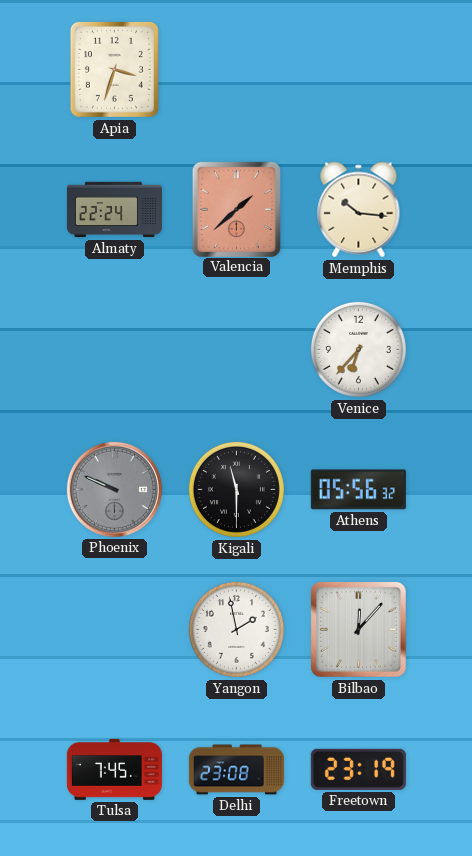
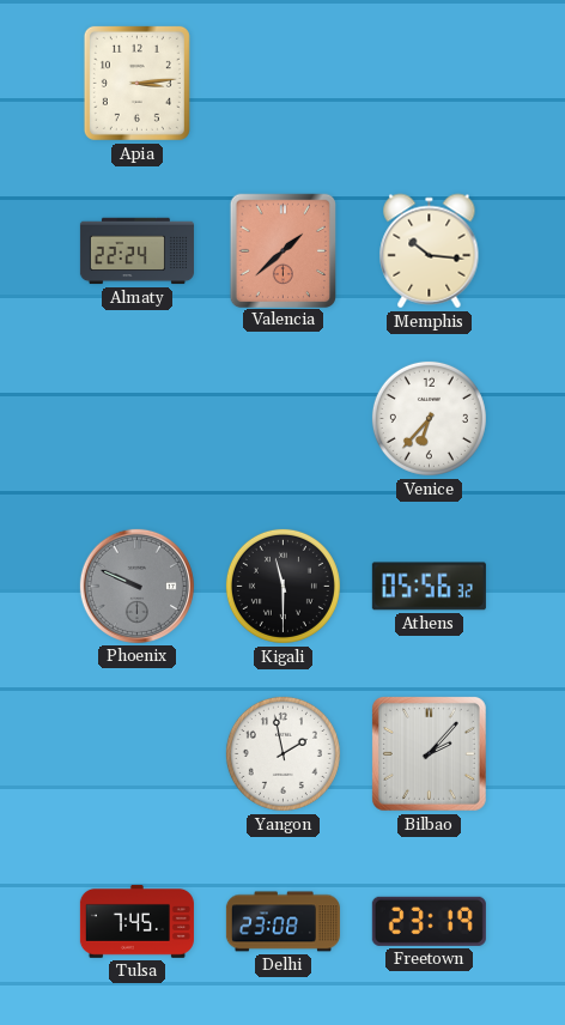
Apia: 3:33 -> 3:14 (136, 83)
Bilbao: 12:07 -> 2:07 (429, 753)
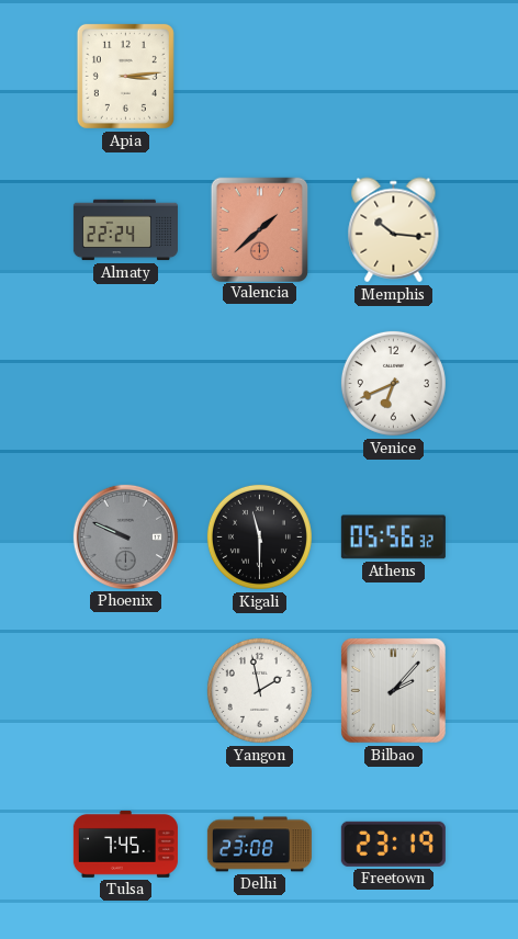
Venice: 6:37 -> 6:41 (393, 383)
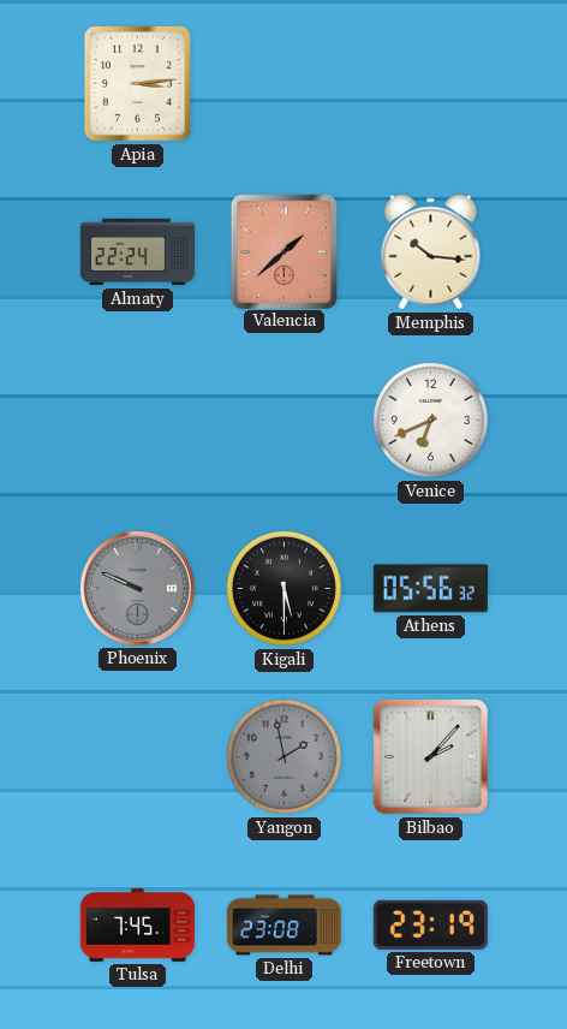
Kigali: 11:30 -> 5:30 (283, 588)
Yangon dial: white -> grey (283, 756)
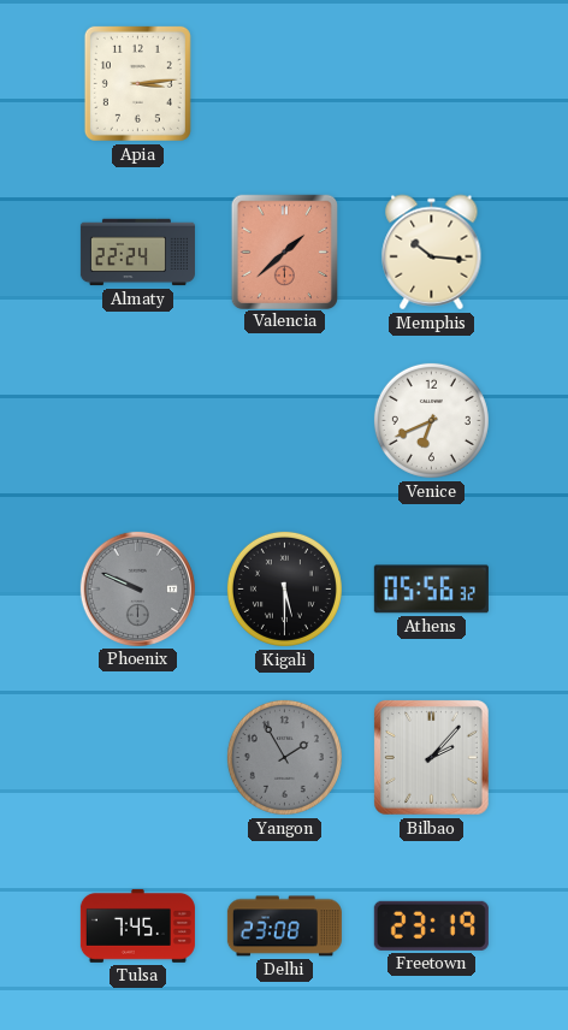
Yangon: 1:58 -> 1:55 (284, 757)
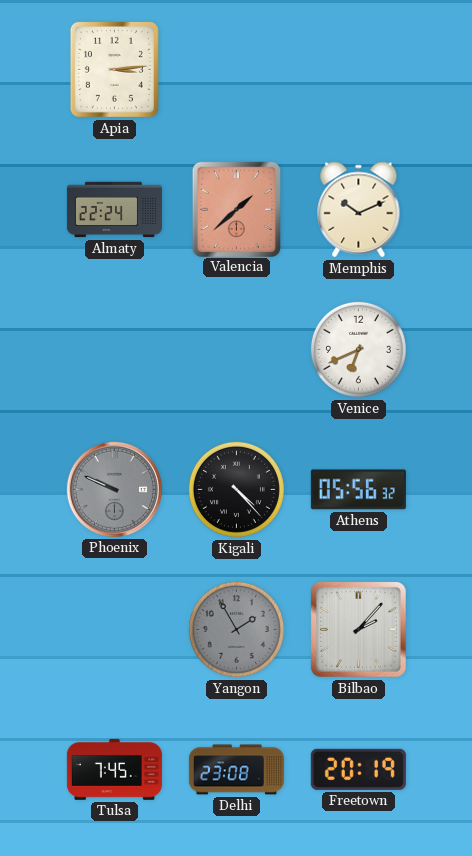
Memphis: 10:16 -> 10:11 (359, 210)
Kigali: 5:30 -> 4:23 (236, 489)
Freetown: 23:19 -> 20:19 (358, 769)
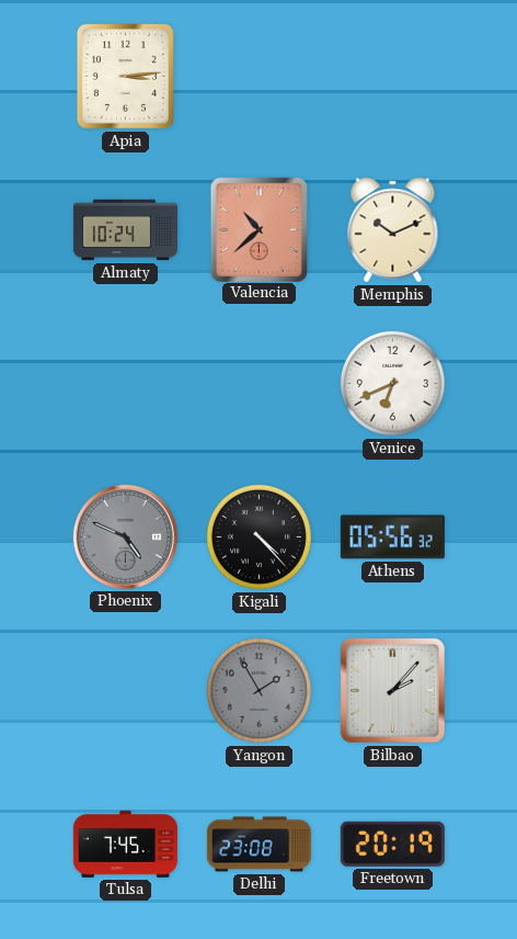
Almaty: 22:24 -> 10:24 (125, 230)
Valencia: 1:38 -> 10:38 (258, 229)
Phoenix: 9:49 -> 4:49 (125, 536)
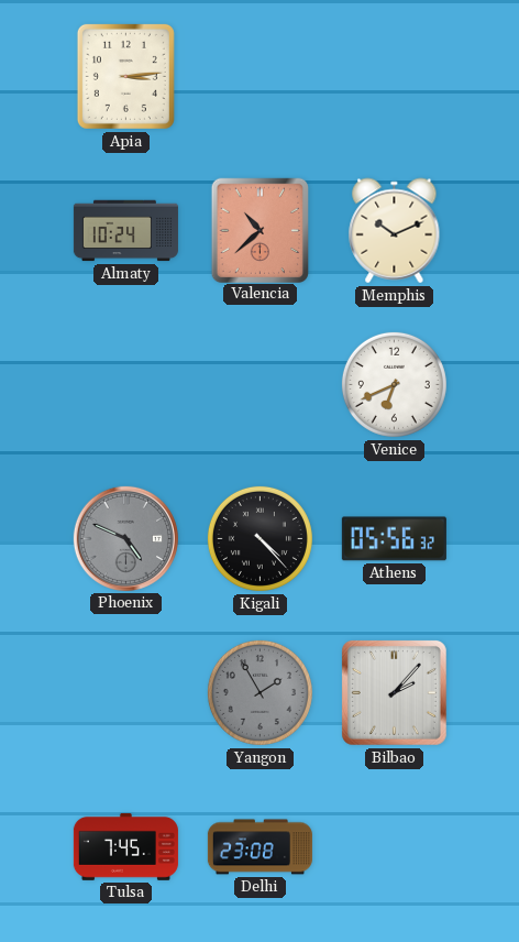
Freetown: 20:19 -> none (392, 844)
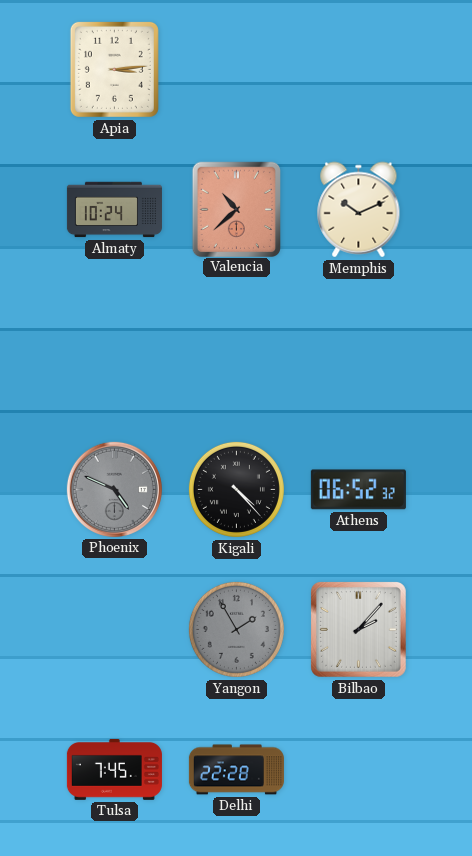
Venice: 6:41 -> none (394, 384)
Athens: 05:56 -> 06:52 (358, 490)
Delhi: 23:08 -> 22:28 (236, 770)
